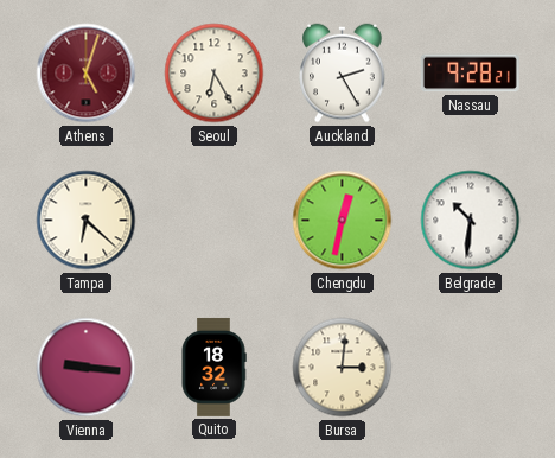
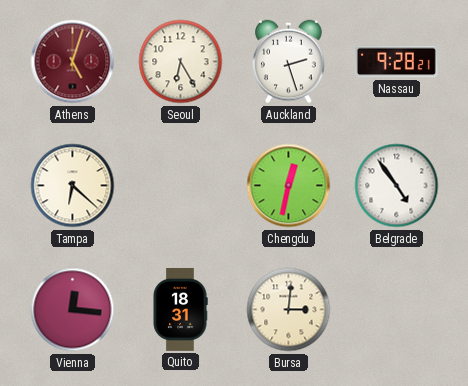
Auckland: 2:25 -> 2:27 (289, 62)
Belgrade: 10:31 -> 4:54 (397, 186)
Vienna: 9:16 -> 12:16 (73, 310)
Quito: 18:32 -> 18:31 (180, 309)
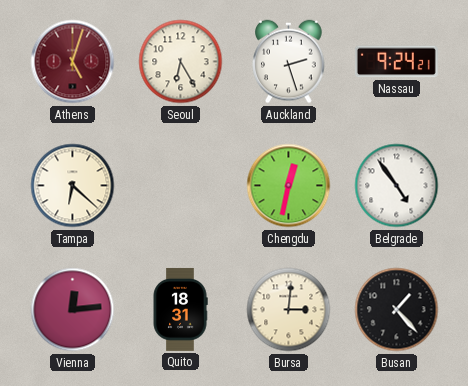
Nassau: 9:28 -> 9:24 (396, 62)
Vienna: 12:16 -> 12:14 (73, 310)
Busan: none -> 1:23 (397, 310)
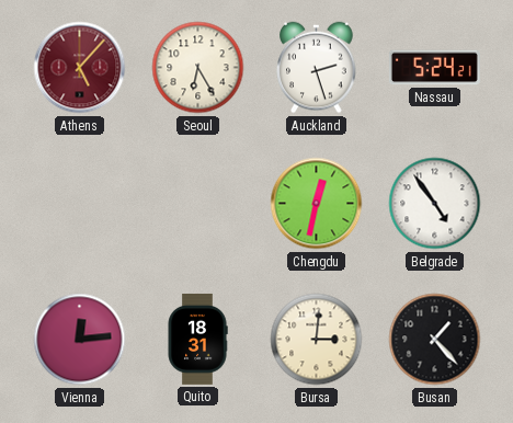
Athens: 5:03 -> 5:07 (80, 68)
Nassau: 9:24 -> 5:24 (434, 68)
Tampa: 6:22 -> none (73, 186)
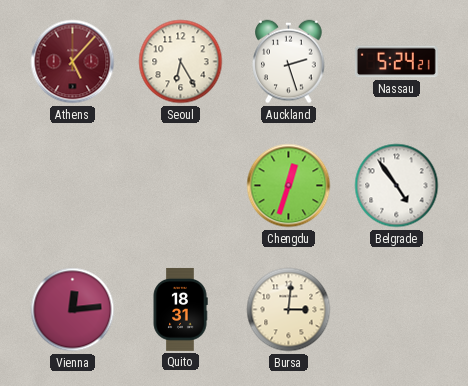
Chengdu: 12:32 -> 12:33 (289, 186)
Busan: 1:23 -> none (435, 340)
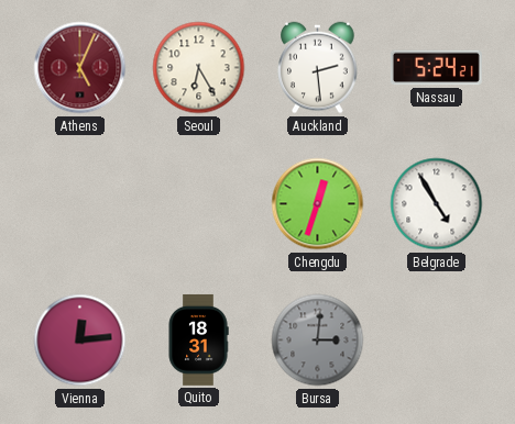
Athens: 5:07 -> 5:04 (80, 68)
Auckland: 2:27 -> 2:29 (318, 68)
Belgrade: 4:54 -> 4:55 (437, 204)
Bursa dial: cream -> grey (318, 341)
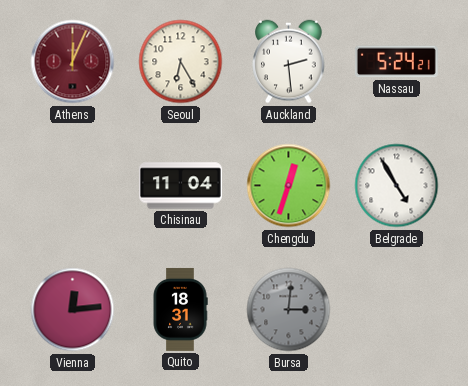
Athens: 5:04 -> 12:04 (73, 62)
Chisinau: none -> 11:04 (180, 186)
